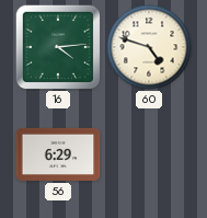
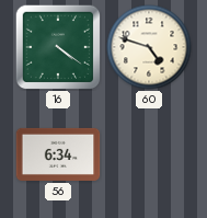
16: 4:14 -> 4:21 (58, 47)
56: 6:29 -> 6:34 (58, 154)
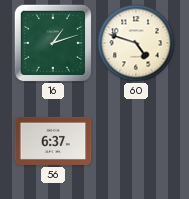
16: 4:21 -> 1:12 (53, 43)
56: 6:34 -> 6:37 (53, 141)
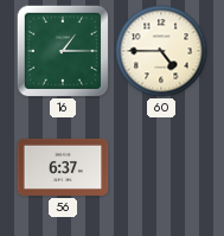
16: 1:12 -> 1:15 (63, 51)
60: 4:48 -> 4:45 (161, 51)
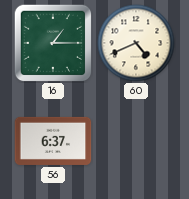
60: 4:45 -> 4:41 (136, 43)
